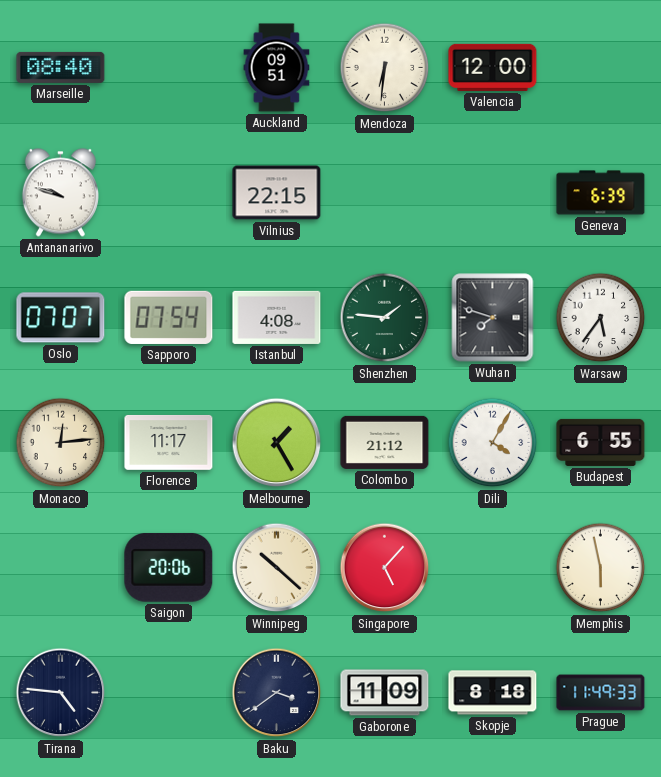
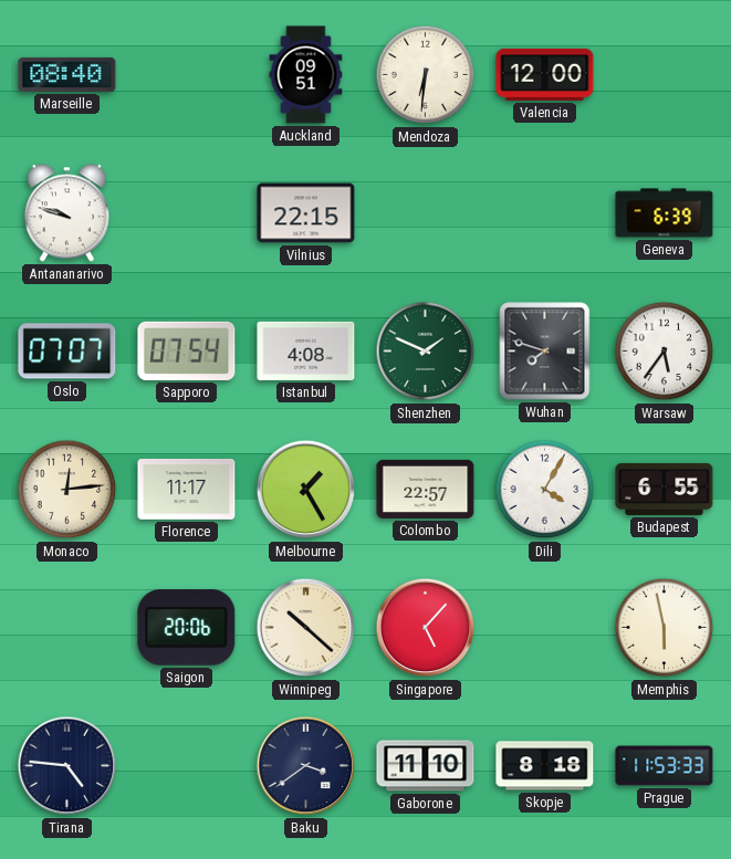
Shenzhen: 1:46 -> 1:49 (426, 352)
Colombo: 21:12 -> 22:57 (426, 489)
Gaborone: 11:09 -> 11:10 (426, 766)
Prague: 11:49 -> 11:53 (665, 766)
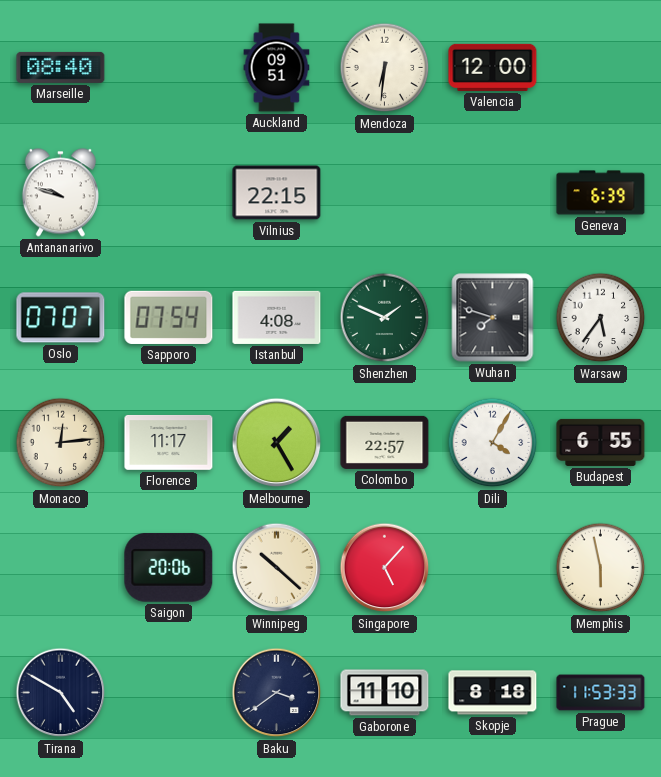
Tirana: 4:46 -> 4:50 (61, 693)
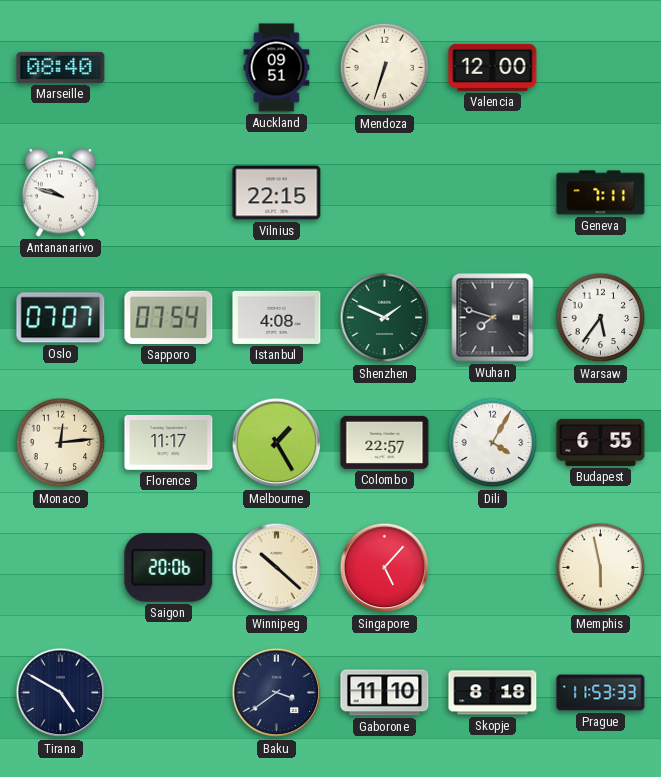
Mendoza: 6:31 -> 6:33 (385, 68)
Geneva: 6:39 -> 7:11 (601, 193)
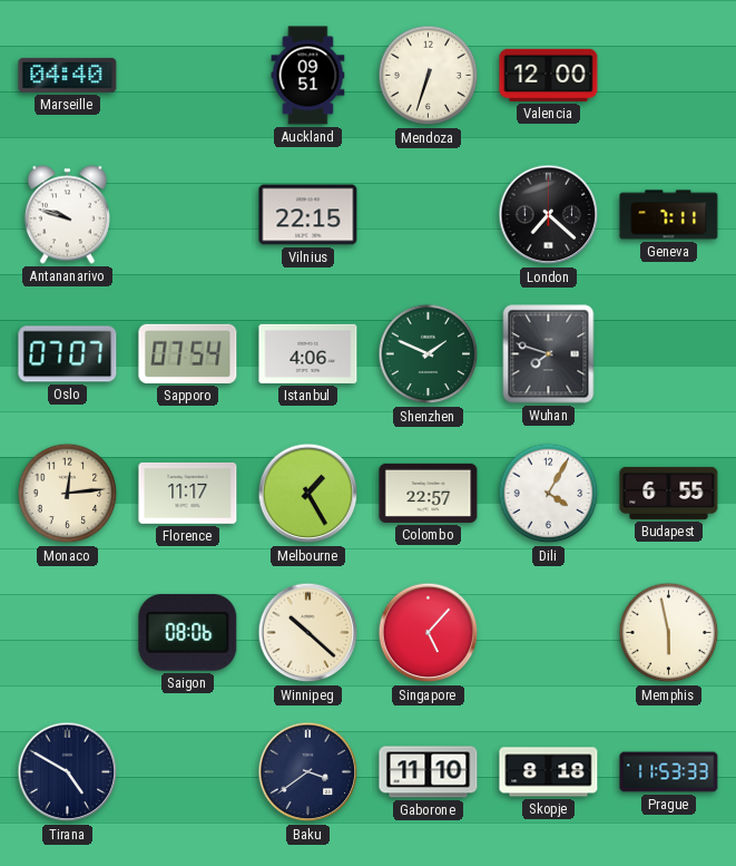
Marseille: 08:40 -> 04:40 (68, 75)
London: none -> 7:22 (549, 215)
Istanbul: 4:08 -> 4:06 (308, 353)
Warsaw: 5:36 -> none (601, 318)
Saigon: 20:06 -> 08:06 (188, 632)
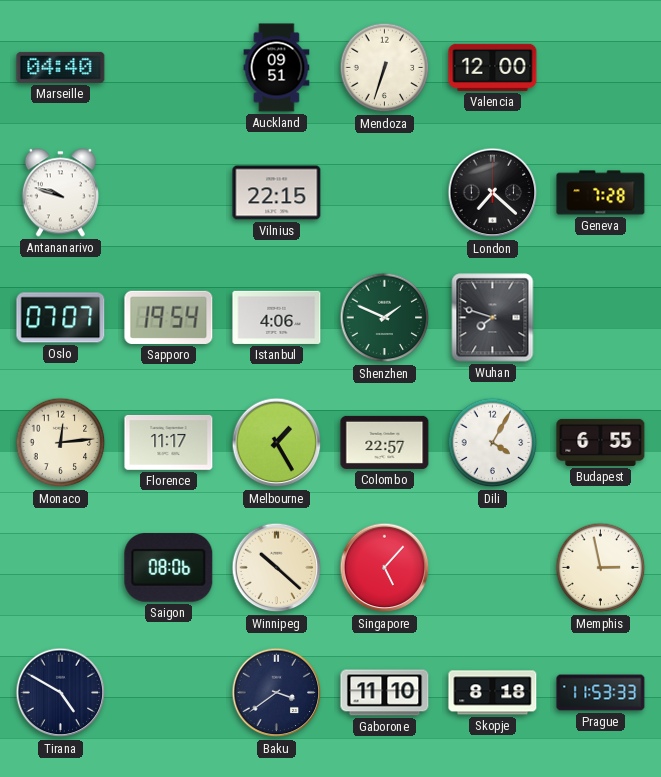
Geneva: 7:11 -> 7:28 (601, 193)
Sapporo: 07:54 -> 19:54 (169, 317)
Memphis: 5:58 -> 2:58 (601, 568)
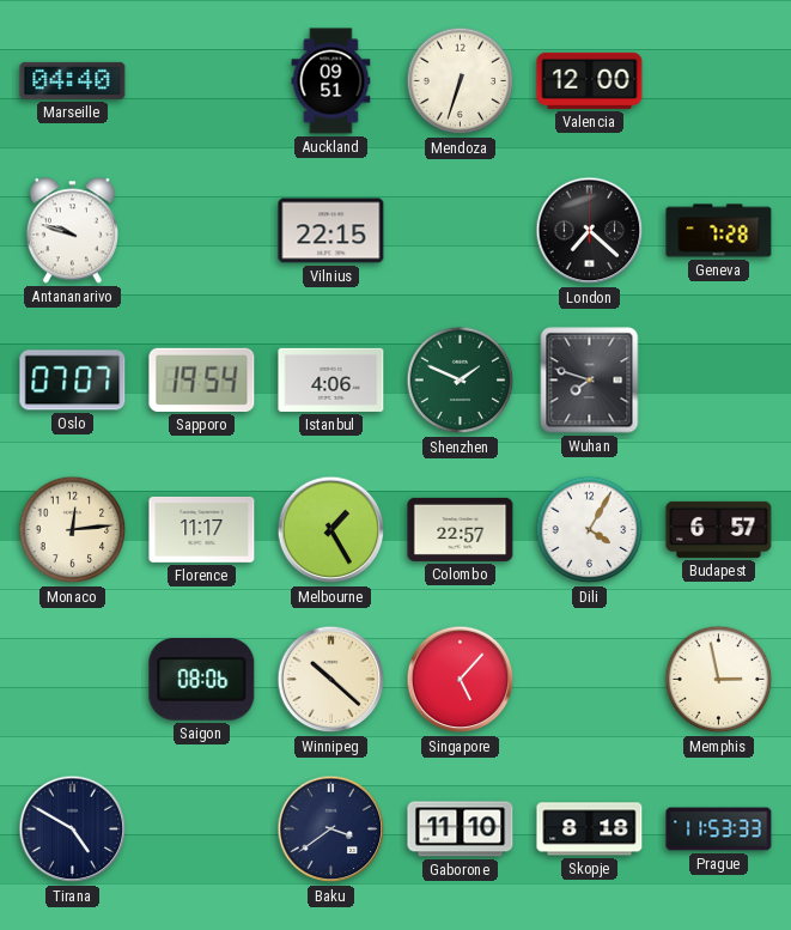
Budapest: 6:55 -> 6:57 (719, 529)
